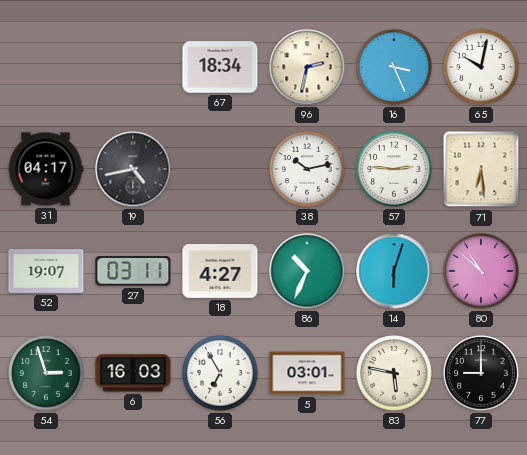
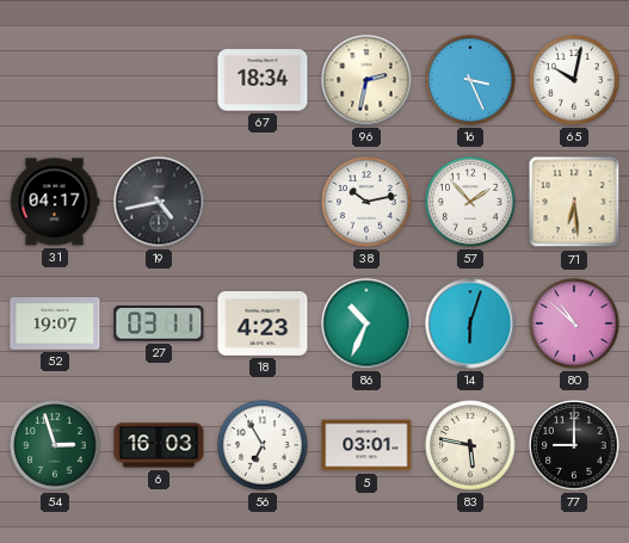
57: 2:46 -> 1:53 (470, 202)
18: 4:27 -> 4:23 (263, 325)
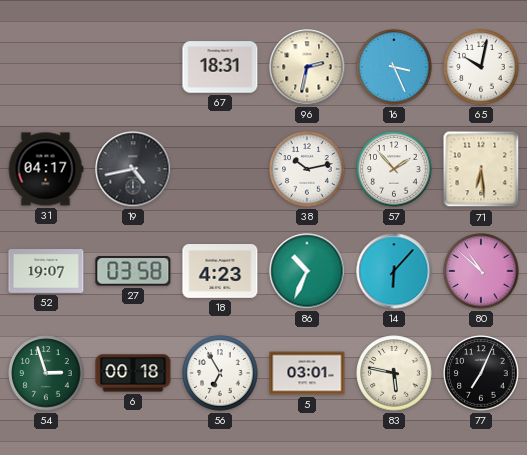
67: 18:34 -> 18:31 (220, 67)
27: 03:11 -> 03:58 (133, 271)
14: 6:03 -> 6:07 (394, 271)
6: 16:03 -> 00:18 (133, 373)
77: 9:00 -> 7:04 (481, 373)
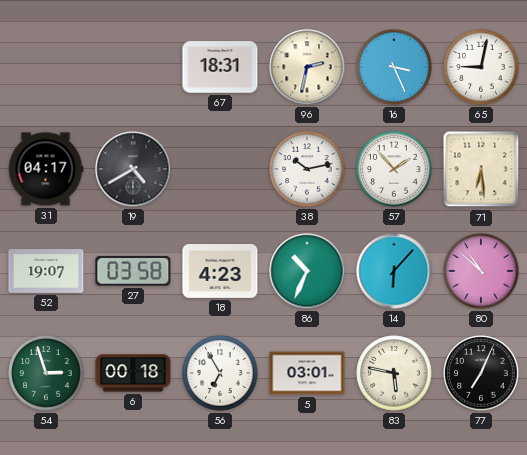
65: 10:02 -> 9:02 (481, 67)
19: 4:43 -> 4:40 (133, 169)
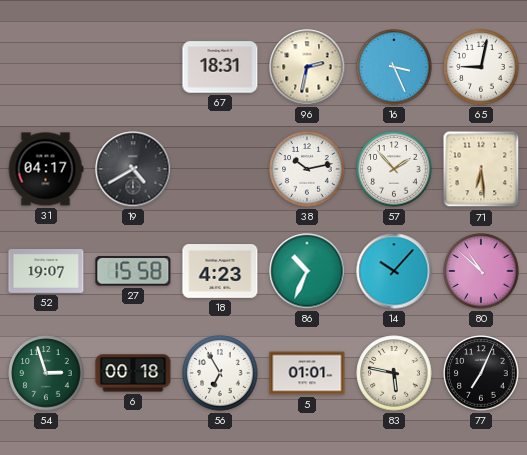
27: 03:58 -> 15:58 (133, 271)
14: 6:07 -> 10:07 (394, 271)
5: 03:01 -> 01:01 (307, 373)
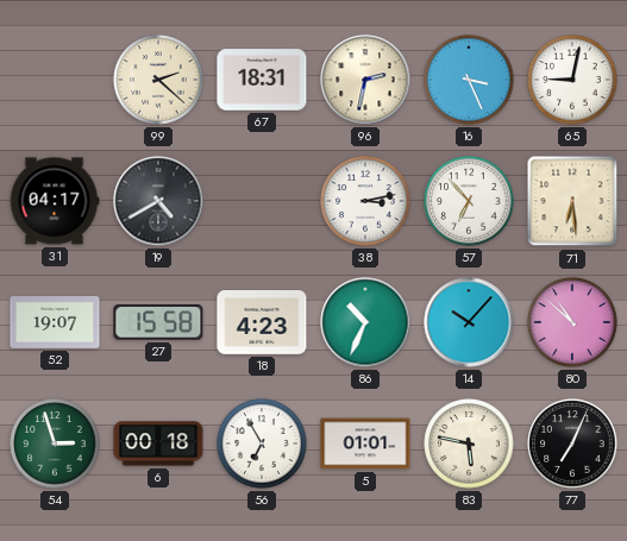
99: none -> 2:22 (158, 80)
38: 10:13 -> 3:13 (365, 201)
57: 1:53 -> 6:53 (469, 201)
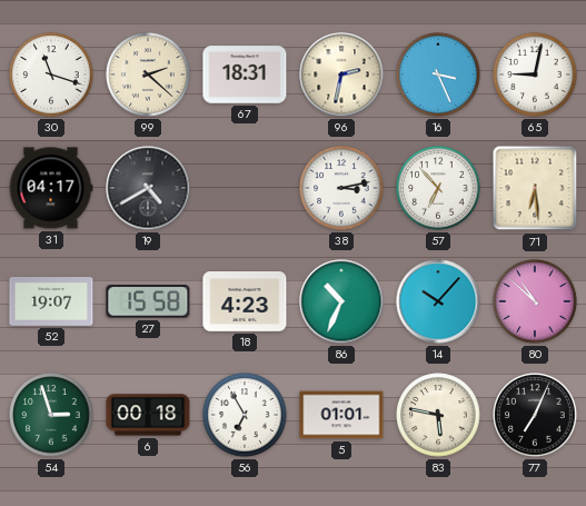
30: none -> 11:18 (51, 75)
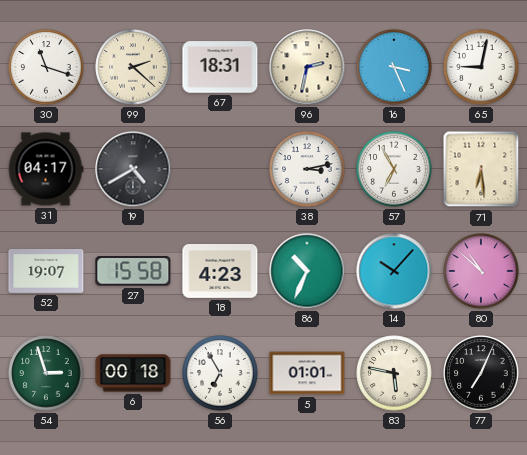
57: 6:53 -> 6:55 (394, 169)
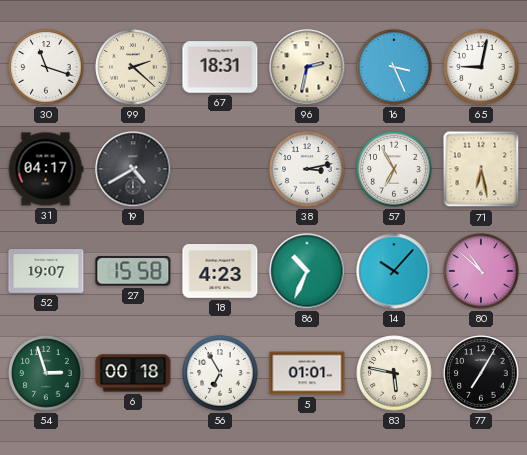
71: 6:29 -> 6:28 (481, 169)
77: 7:04 -> 7:05 (481, 373)
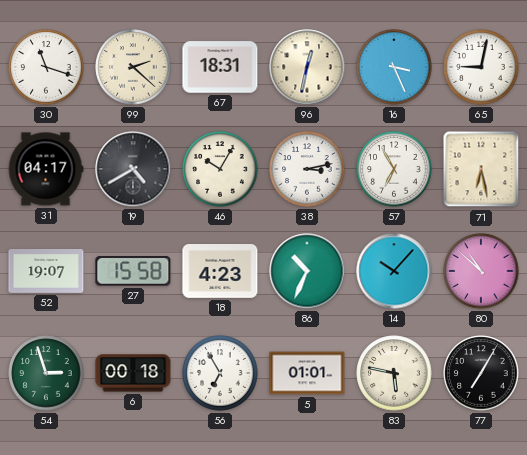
96: 2:32 -> 12:32 (307, 67)
46: none -> 10:05 (220, 169)
